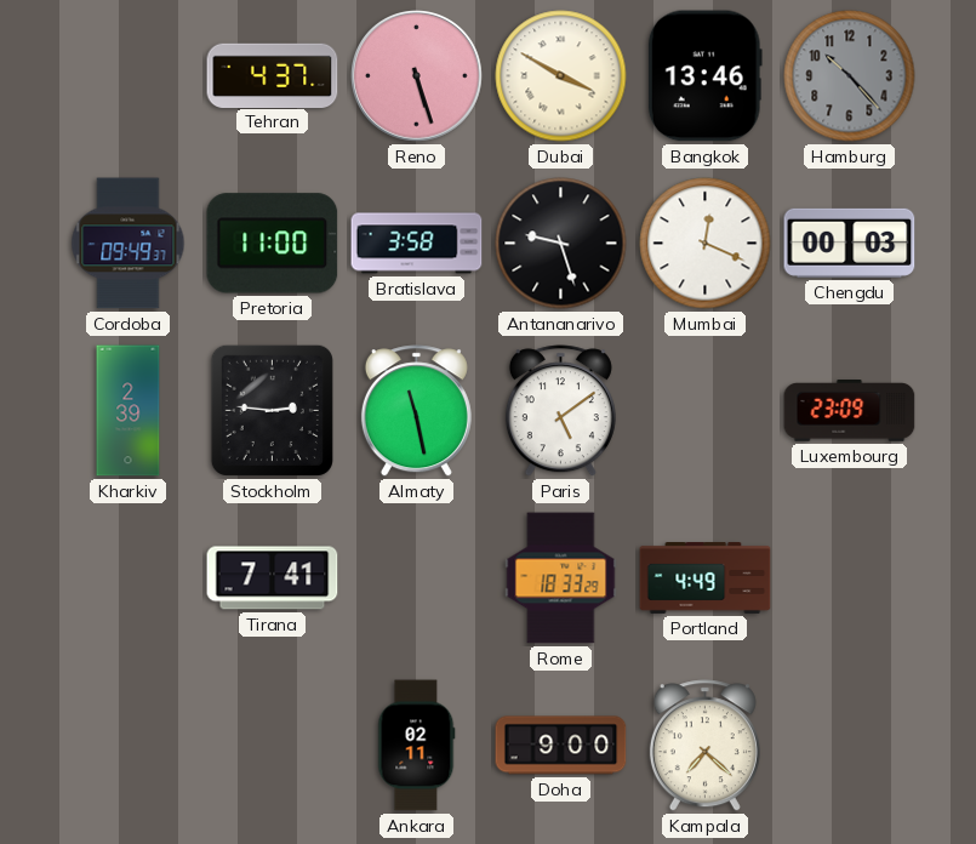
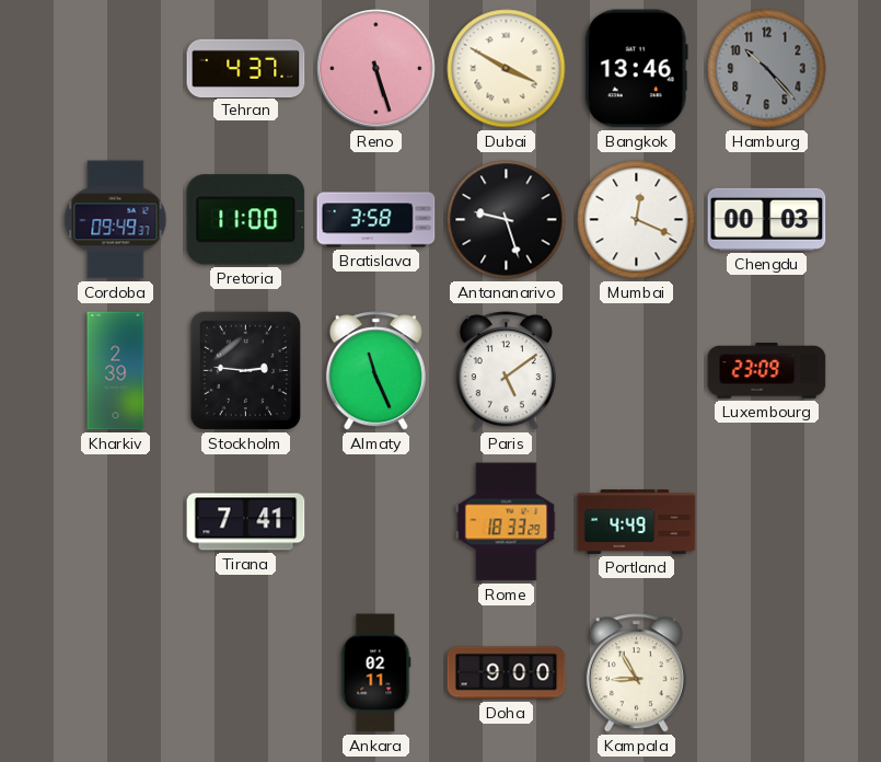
Almaty: 11:28 -> 11:26 (375, 371)
Kampala: 7:22 -> 8:55 (636, 673)
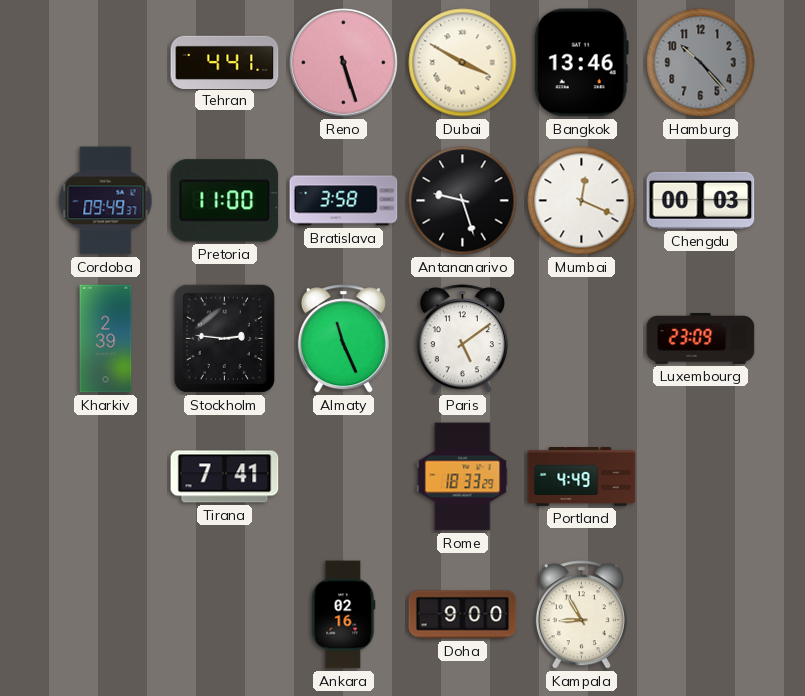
Tehran: 4:37 -> 4:41 (225, 62)
Ankara: 02:11 -> 02:16 (344, 615)
